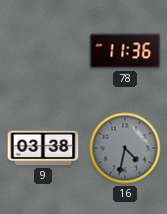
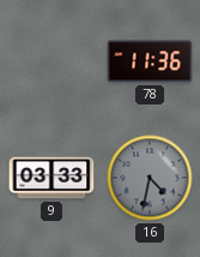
9: 03:38 -> 03:33 (51, 178)
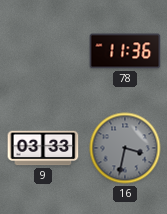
16: 4:32 -> 3:32 (125, 148)
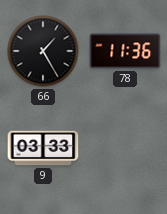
66: none -> 1:25 (43, 51)
16: 3:32 -> none (125, 148)
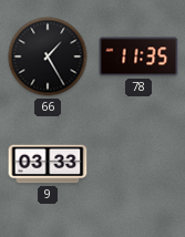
78: 11:36 -> 11:35 (138, 56)
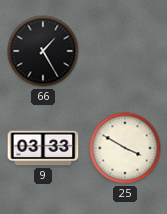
78: 11:35 -> none (138, 56)
25: none -> 3:50 (125, 148)
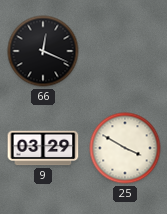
66: 1:25 -> 12:19 (43, 51)
9: 03:33 -> 03:29 (43, 148)
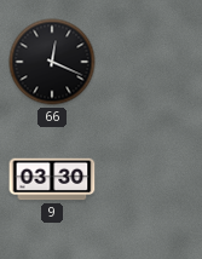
9: 03:29 -> 03:30 (52, 179)
25: 3:50 -> none (125, 148)
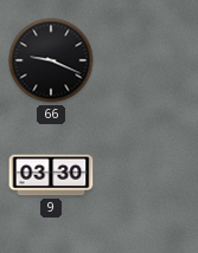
66: 12:19 -> 9:19 (51, 60)
